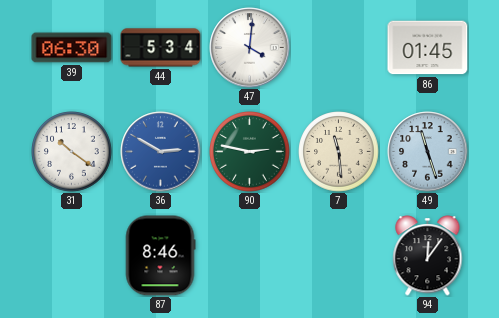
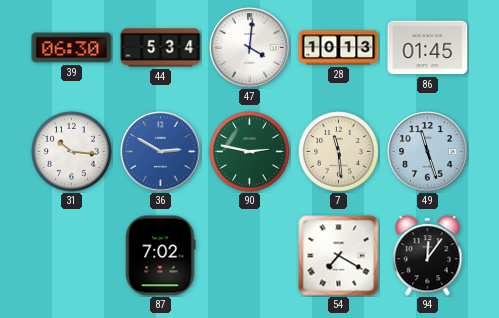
28: none -> 10:13 (339, 48)
31: 10:21 -> 10:16 (72, 152)
87: 8:46 -> 7:02 (160, 256)
54: none -> 7:20 (339, 256)
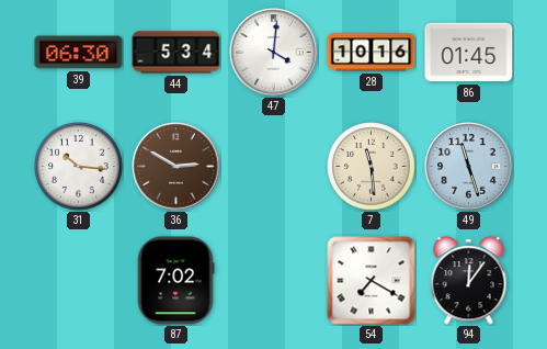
28: 10:13 -> 10:16 (372, 53)
36 dial: blue -> brown (176, 167)
90: 2:47 -> none (250, 152)
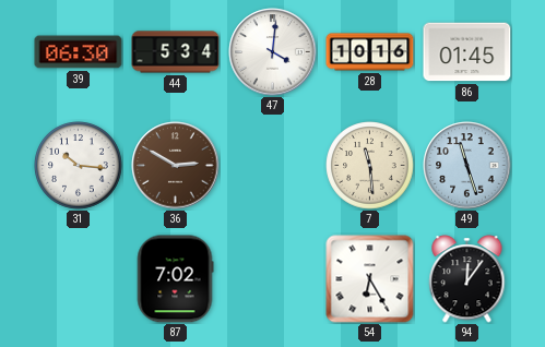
54: 7:20 -> 6:25 (370, 279)
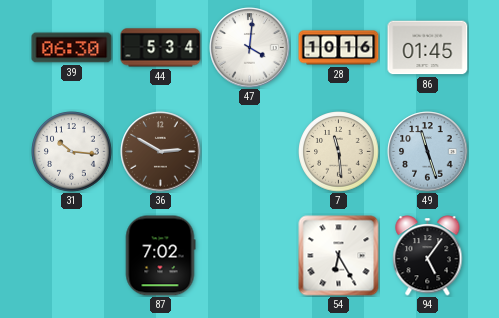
94: 12:06 -> 5:06 (428, 256)
